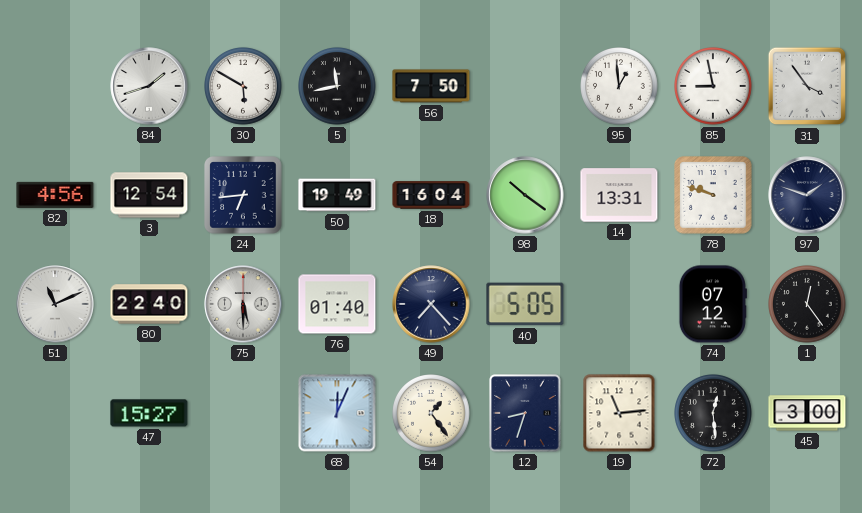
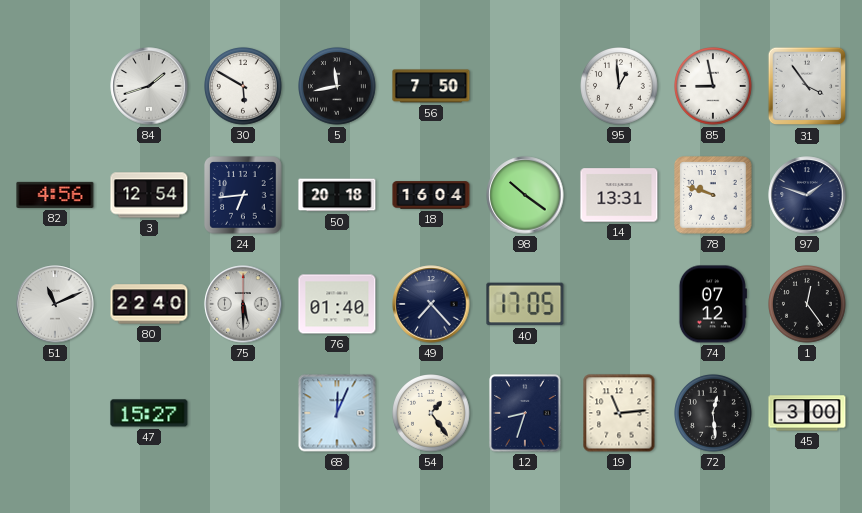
50: 19:49 -> 20:18 (337, 195)
40: 5:05 -> 17:05 (525, 304)
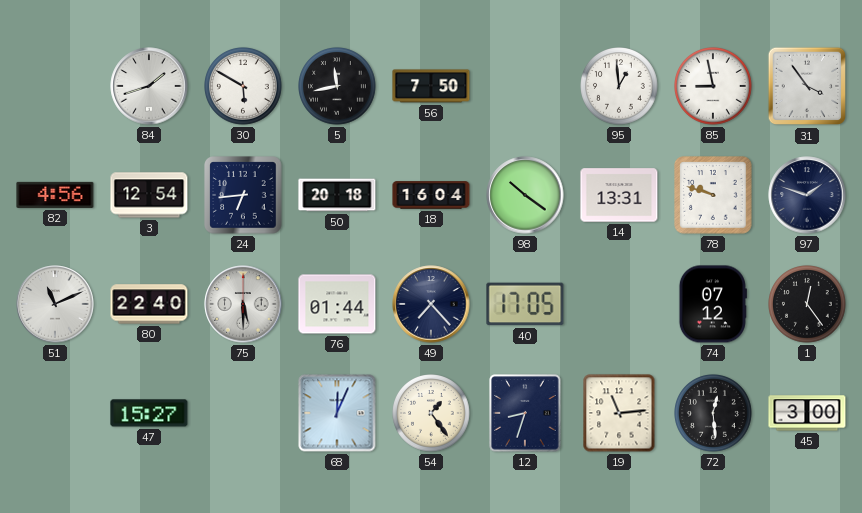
76: 01:40 -> 01:44 (337, 304)
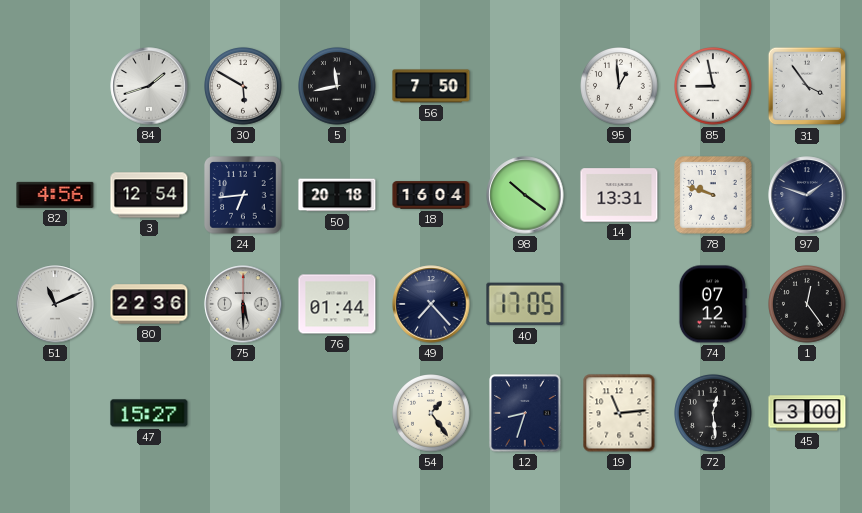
80: 22:40 -> 22:36 (149, 304)
68: 12:04 -> none (337, 413)
